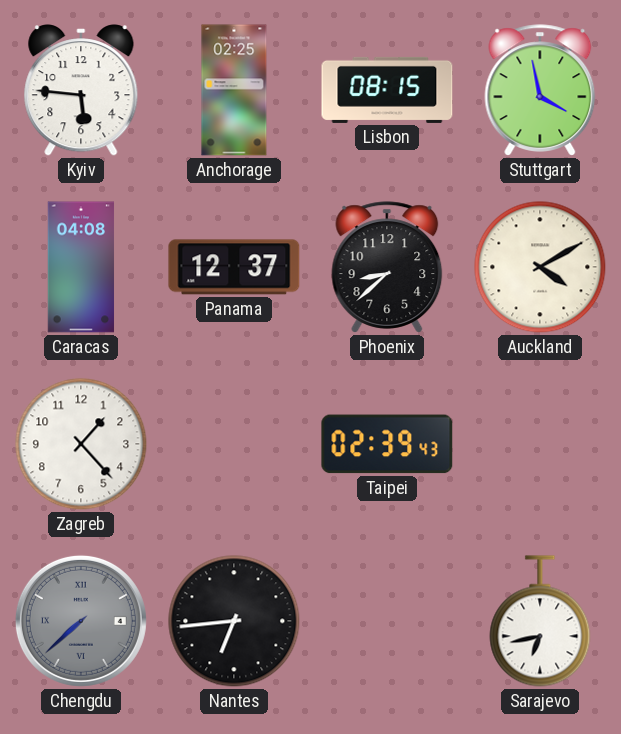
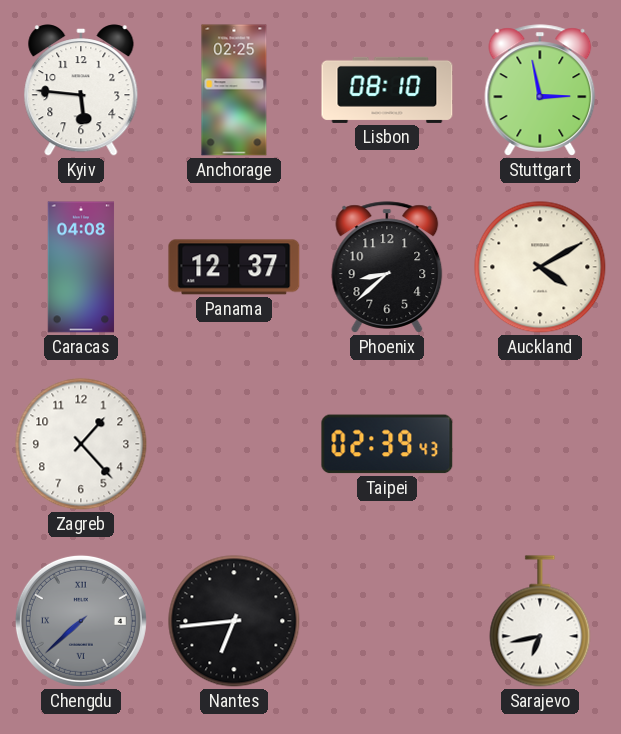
Lisbon: 08:15 -> 08:10 (387, 90)
Stuttgart: 3:58 -> 2:58 (540, 90)
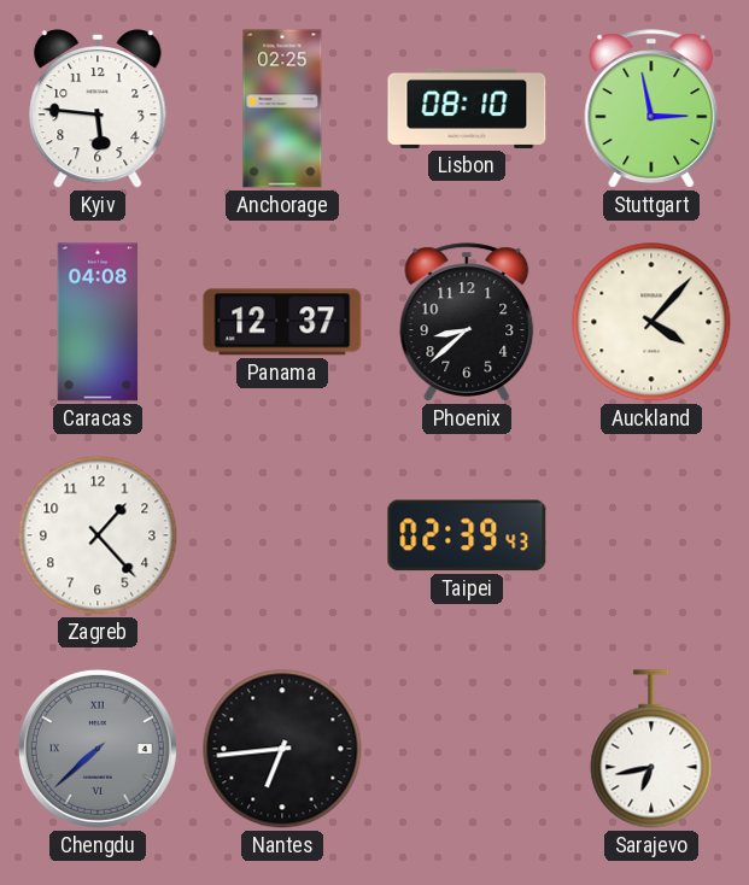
Auckland: 4:10 -> 4:07 (651, 322)
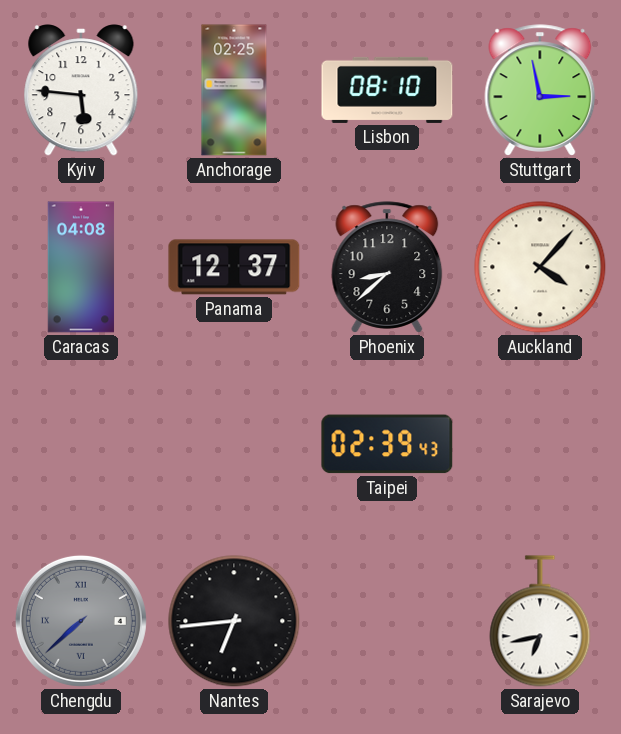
Zagreb: 1:23 -> none (98, 535)
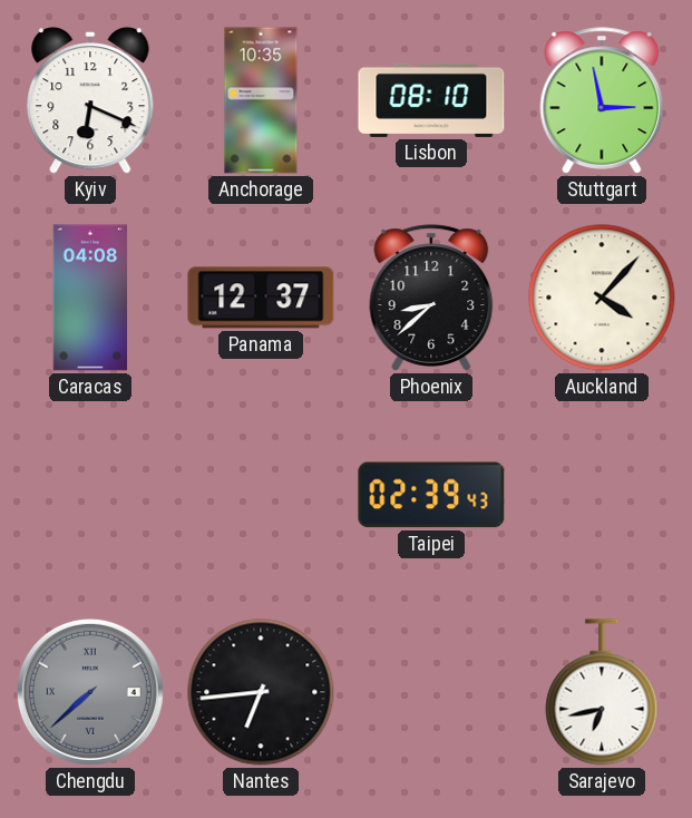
Kyiv: 5:46 -> 6:19 (90, 100)
Anchorage: 02:25 -> 10:35 (261, 100)
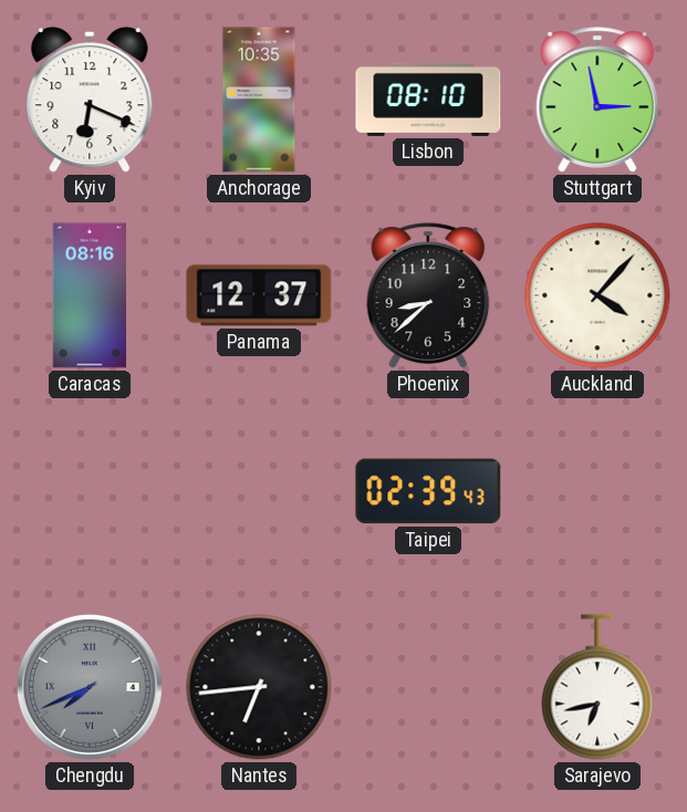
Caracas: 04:08 -> 08:16 (90, 295)
Chengdu: 7:38 -> 7:41 (90, 687)
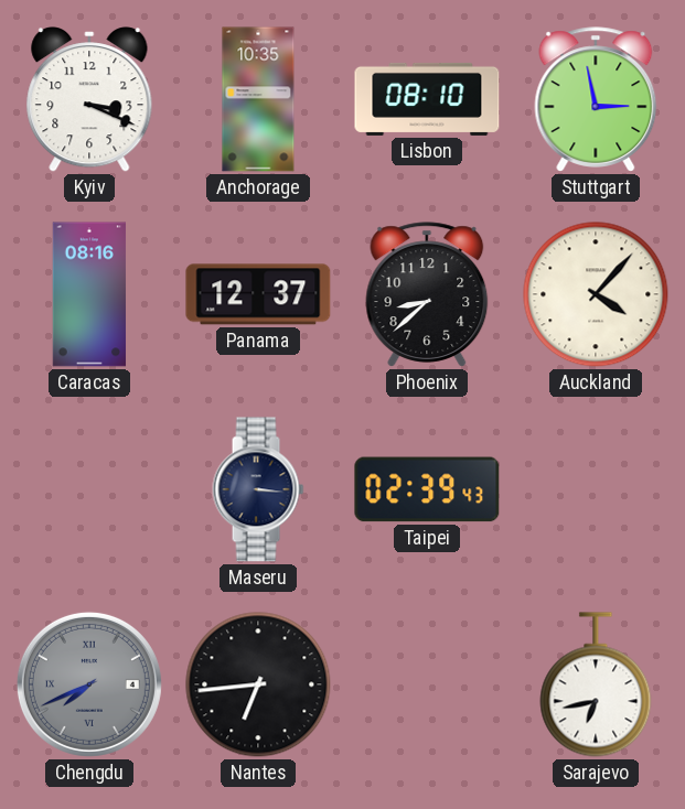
Kyiv: 6:19 -> 3:19 (89, 99)
Maseru: none -> 3:16 (258, 489)
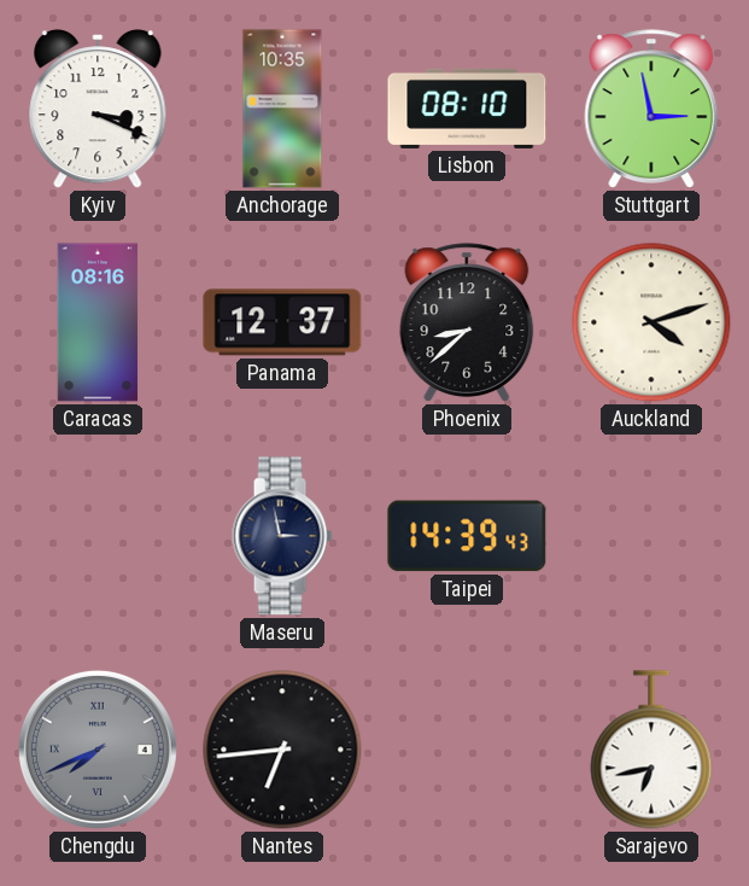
Auckland: 4:07 -> 4:12 (651, 322)
Maseru: 3:16 -> 2:58 (282, 536)
Taipei: 02:39 -> 14:39 (467, 536)
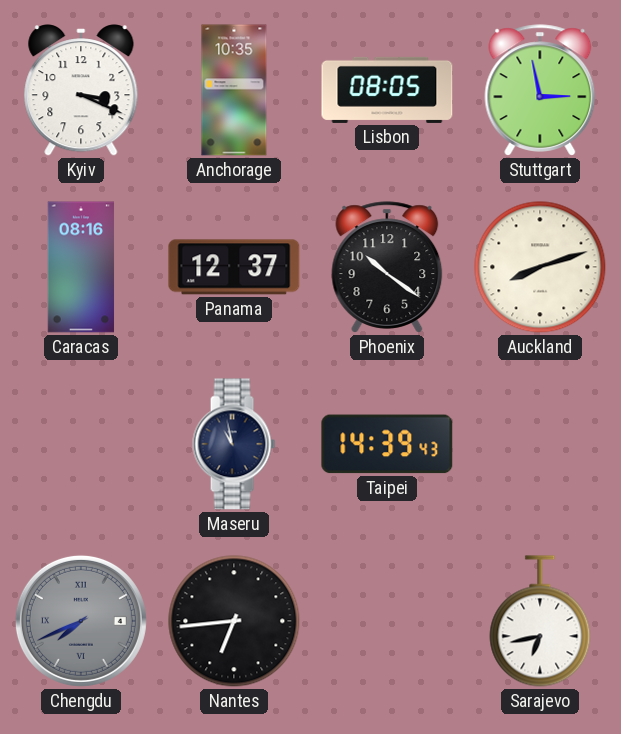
Lisbon: 08:10 -> 08:05 (387, 90)
Phoenix: 8:38 -> 10:21 (387, 267)
Auckland: 4:12 -> 8:12 (540, 267)
Maseru: 2:58 -> 10:58 (234, 444)
